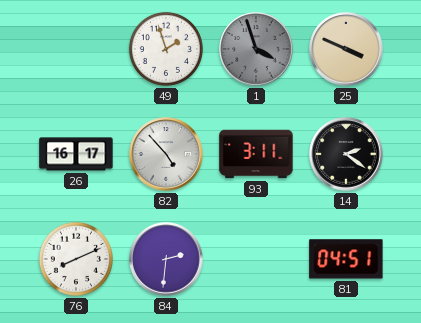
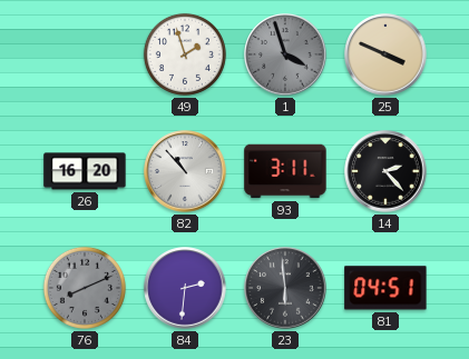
26: 16:17 -> 16:20 (85, 171)
82: 4:53 -> 10:53 (185, 171)
14: 2:21 -> 2:23 (385, 171)
76 dial: white -> grey (85, 288)
23: none -> 5:59 (285, 288)
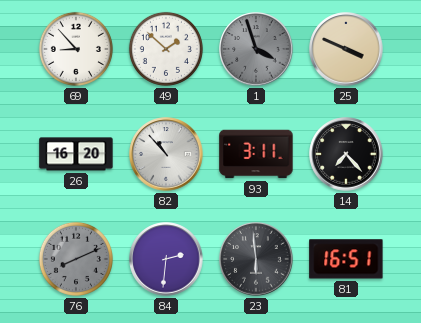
69: none -> 8:53 (76, 49)
49: 1:57 -> 1:52 (166, 49)
14: 2:23 -> 7:23 (346, 154)
81: 04:51 -> 16:51 (346, 259)
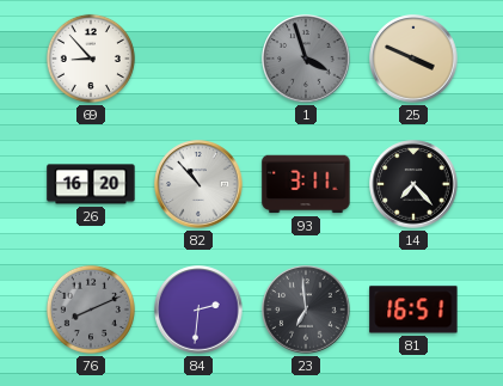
49: 1:52 -> none (166, 49)
23: 5:59 -> 6:59 (306, 310)
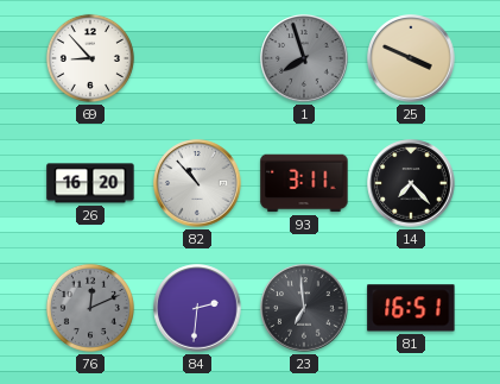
1: 3:57 -> 7:57 (304, 58)
76: 8:11 -> 12:11 (90, 308)
